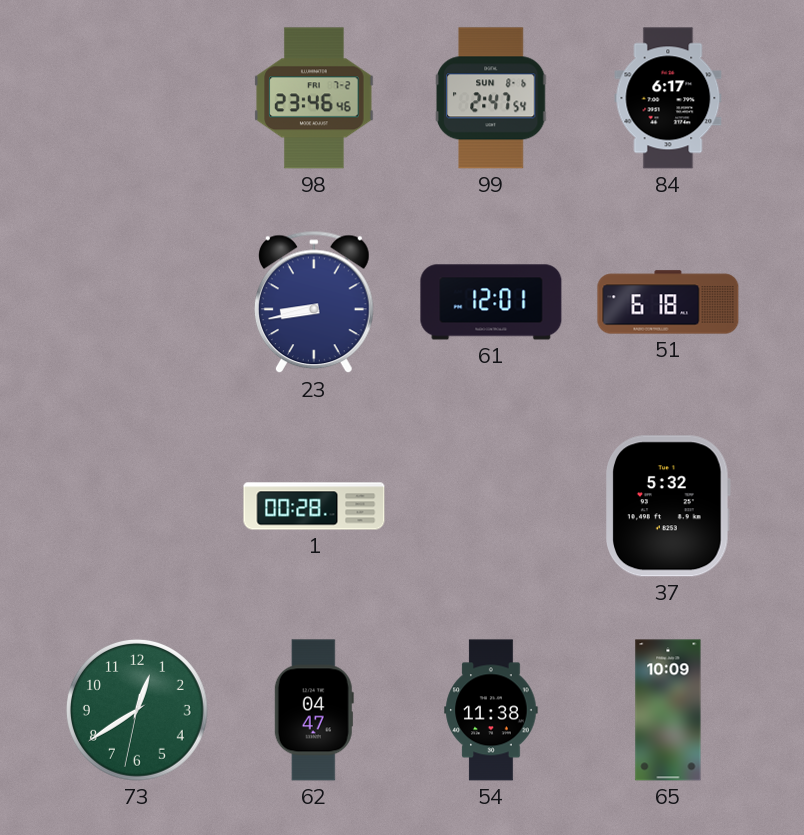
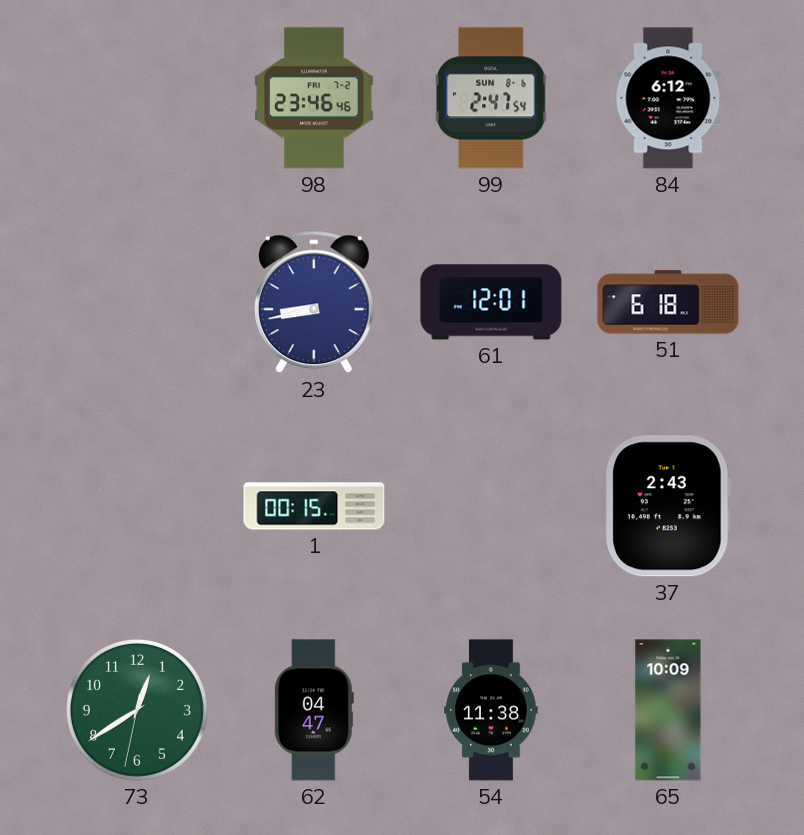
84: 6:17 -> 6:12 (668, 98)
1: 00:28 -> 00:15 (314, 506)
37: 5:32 -> 2:43 (669, 506)
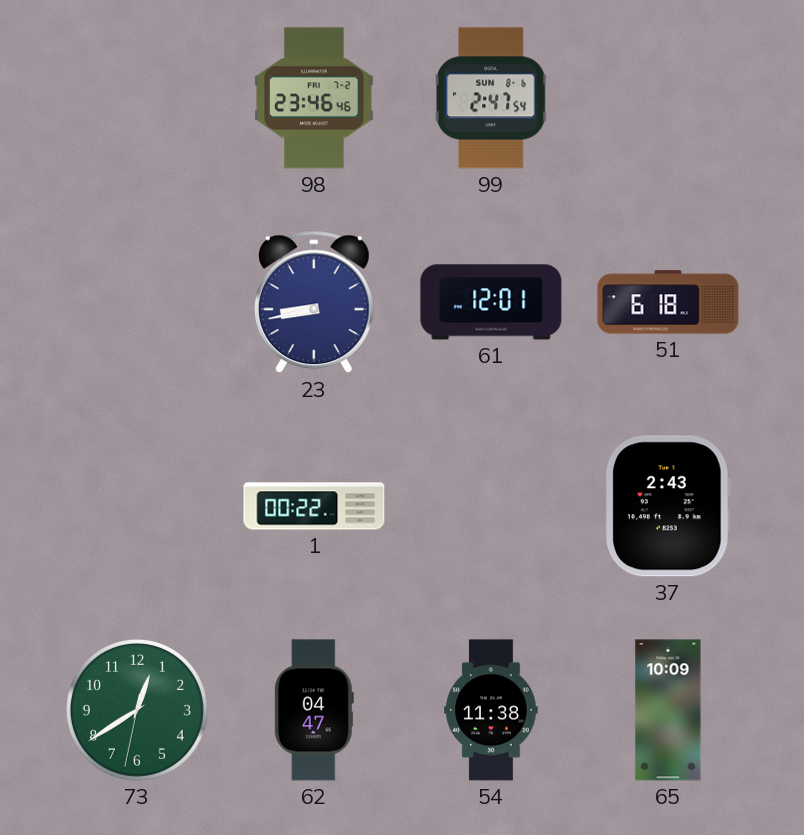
84: 6:12 -> none (668, 98)
1: 00:15 -> 00:22 (314, 506)
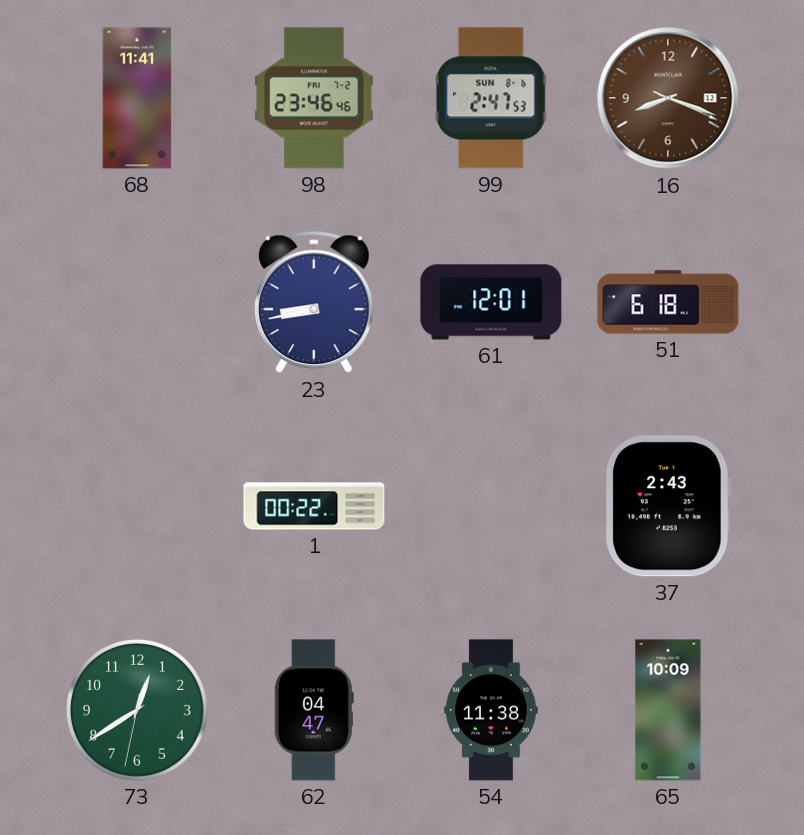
68: none -> 11:41 (137, 98)
99: 2:47:54 -> 2:47:53 (491, 98)
16: none -> 8:18 (668, 98)
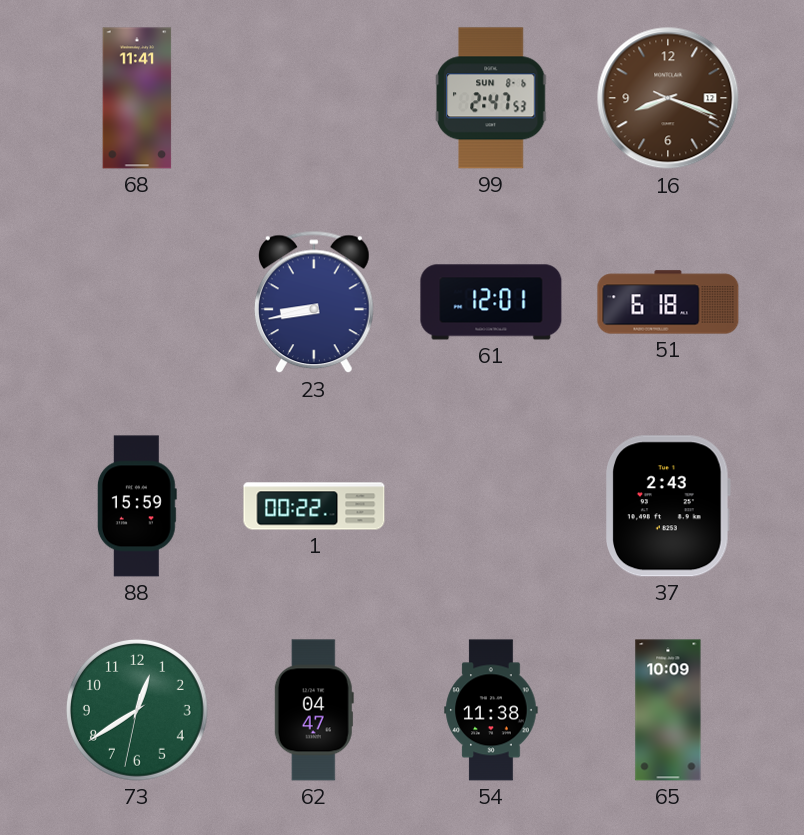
98: 23:46 -> none (314, 98)
88: none -> 15:59 (137, 506)
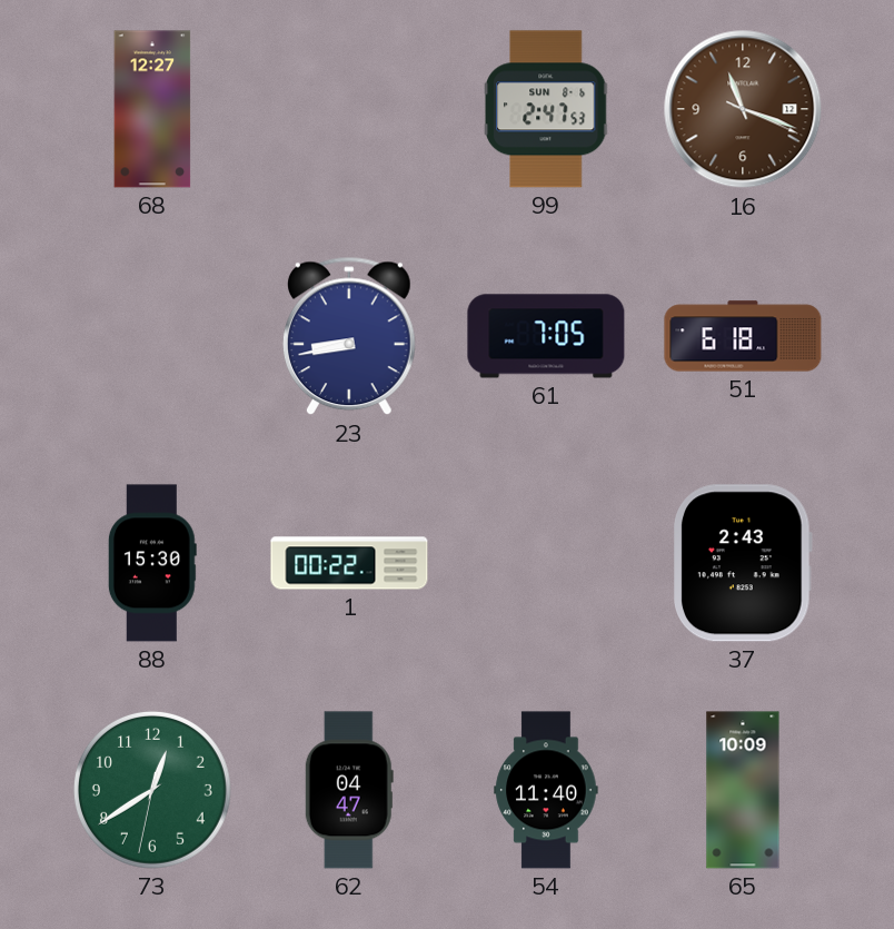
68: 11:41 -> 12:27 (152, 109)
16: 8:18 -> 11:18 (743, 109)
61: 12:01 -> 7:05 (546, 336)
88: 15:59 -> 15:30 (152, 563)
54: 11:38 -> 11:40 (546, 790)
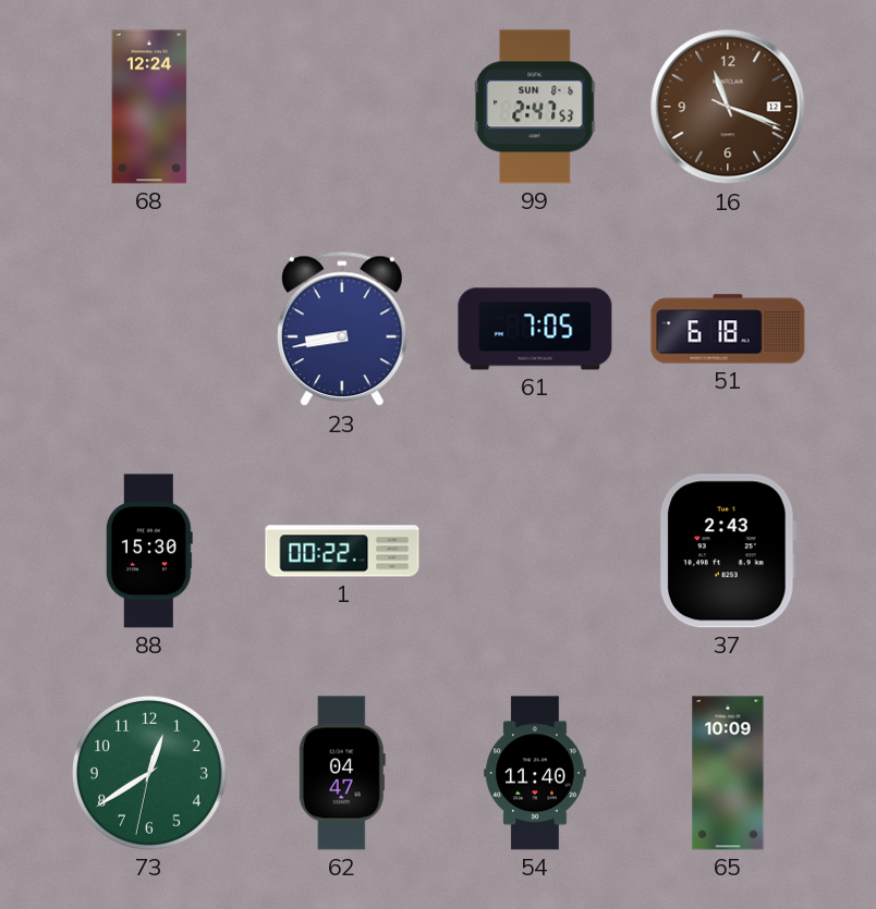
68: 12:27 -> 12:24 (149, 107)
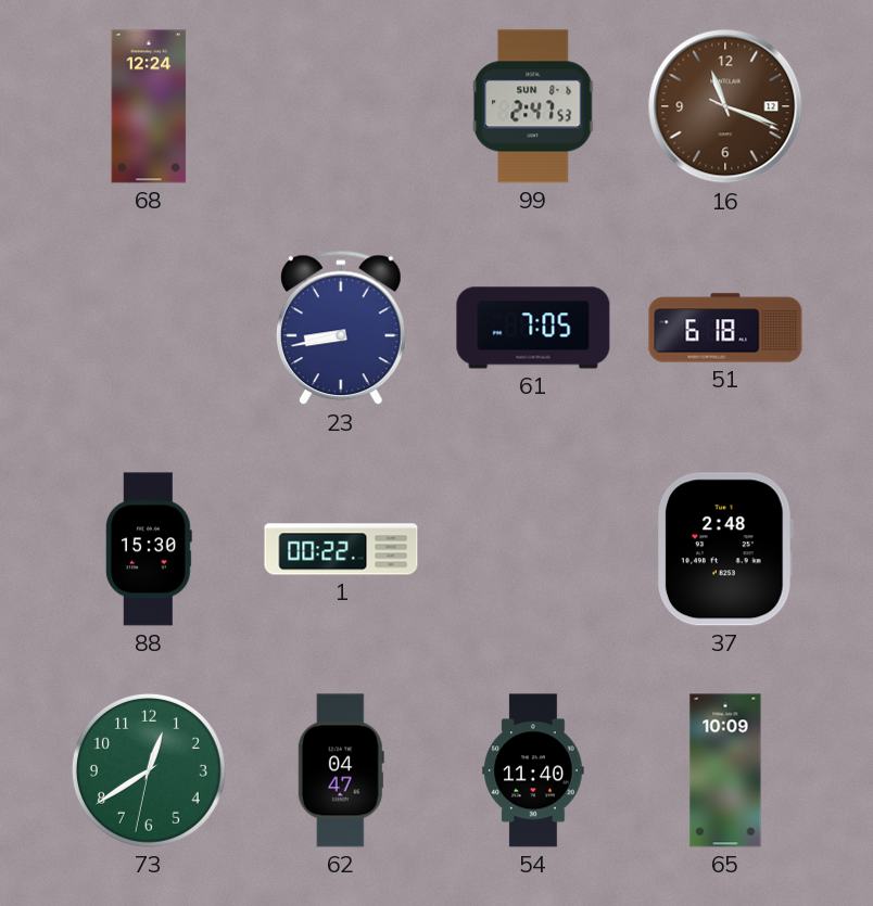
37: 2:43 -> 2:48 (726, 549)
